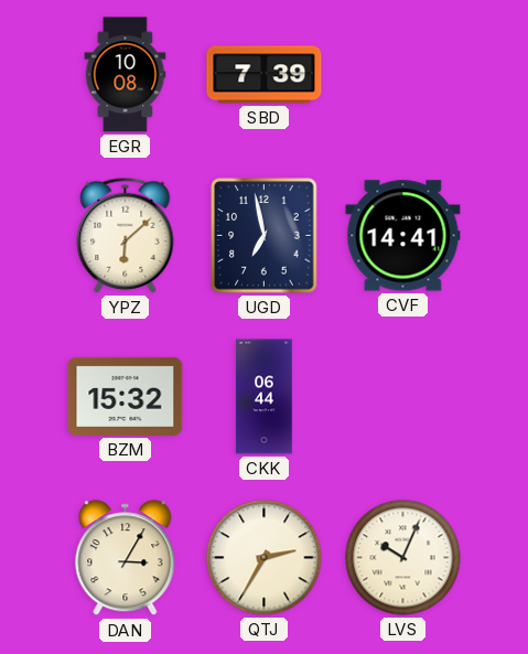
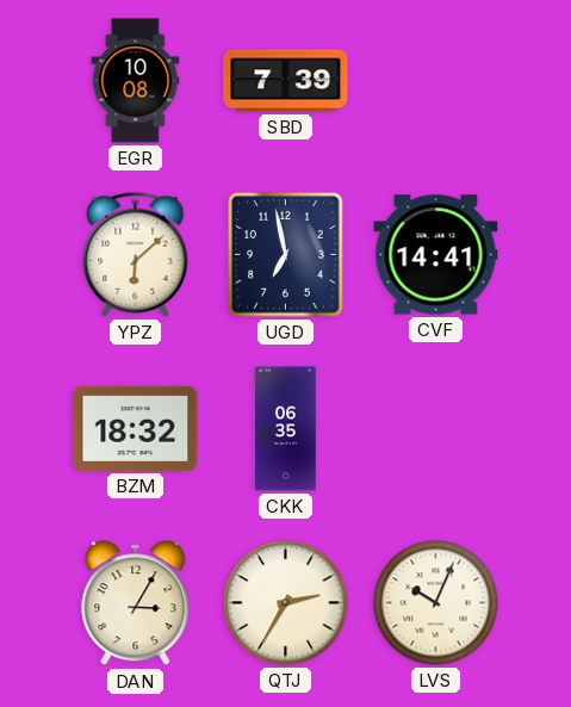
BZM: 15:32 -> 18:32 (136, 428)
CKK: 06:44 -> 06:35 (286, 429)
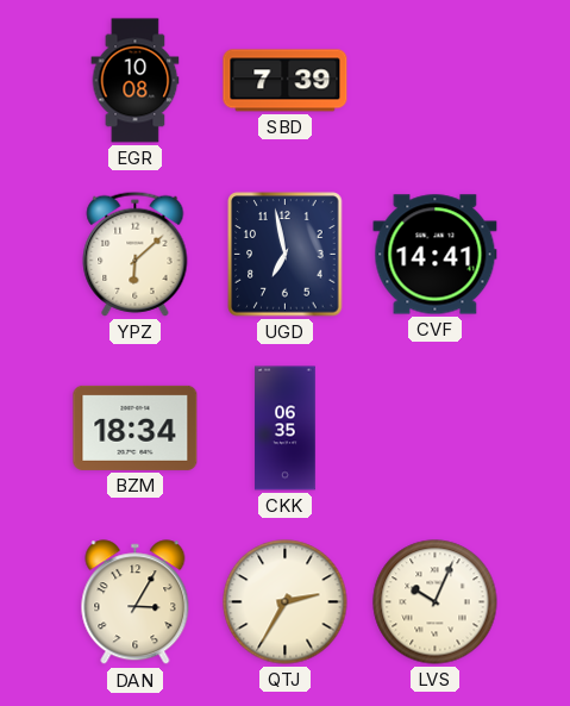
BZM: 18:32 -> 18:34 (136, 427)
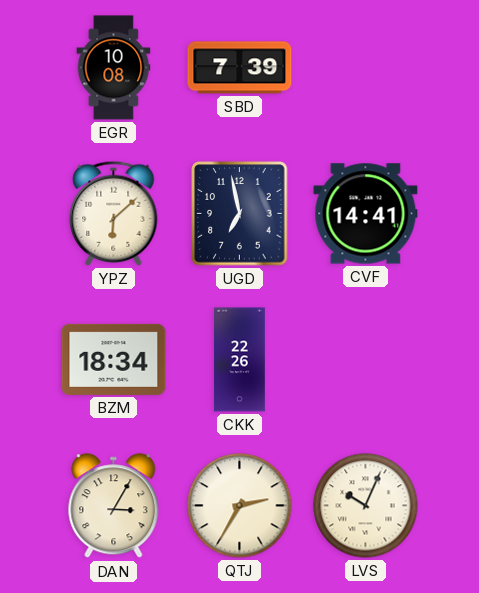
CKK: 06:35 -> 22:26 (240, 360)
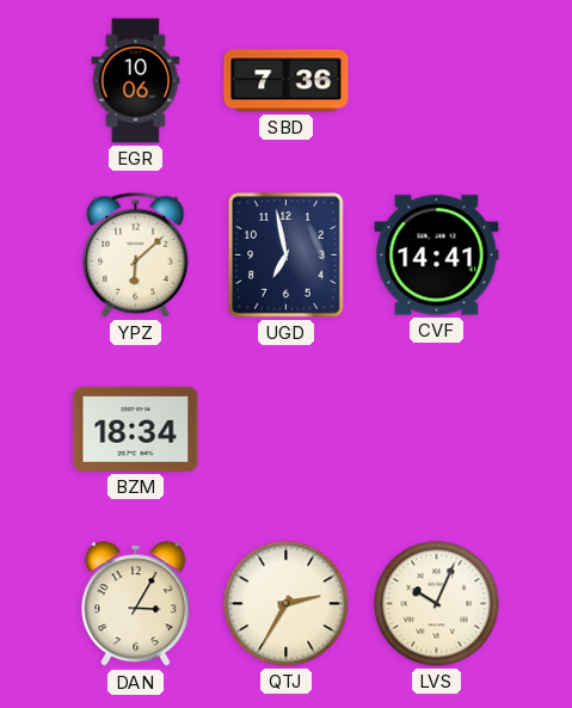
EGR: 10:08 -> 10:06 (136, 81)
SBD: 7:39 -> 7:36 (287, 81)
CKK: 22:26 -> none (240, 360)
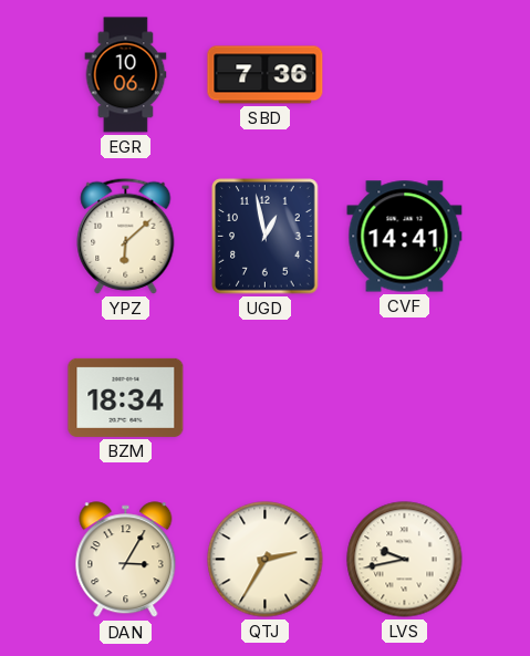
UGD: 6:58 -> 12:58 (266, 237)
LVS: 10:04 -> 9:43 (405, 560)
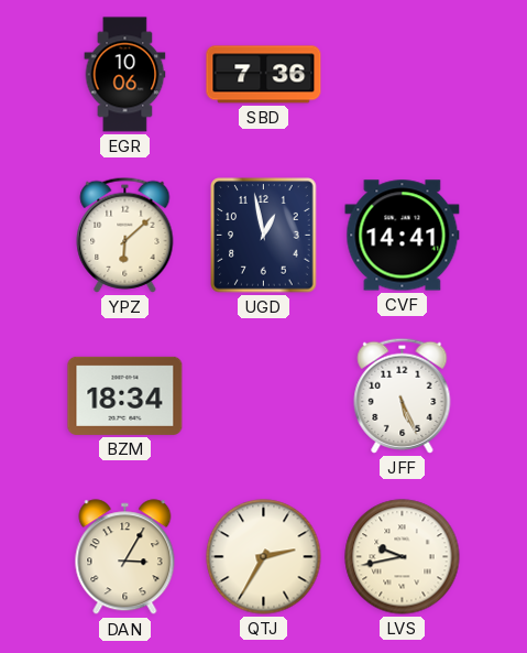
JFF: none -> 5:26 (403, 395)
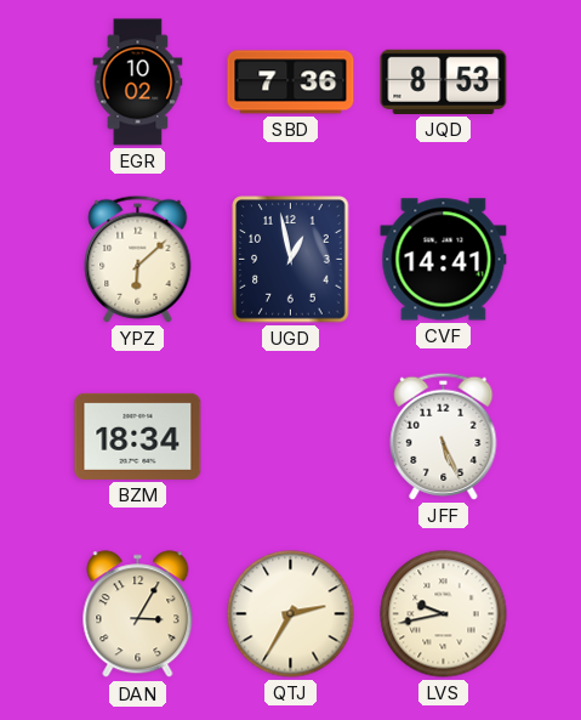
EGR: 10:06 -> 10:02 (138, 83)
JQD: none -> 8:53 (444, 81)
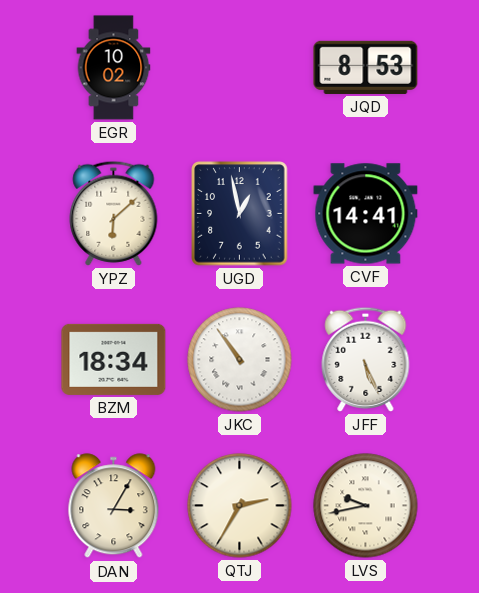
SBD: 7:36 -> none (291, 83)
JKC: none -> 10:54 (240, 360)
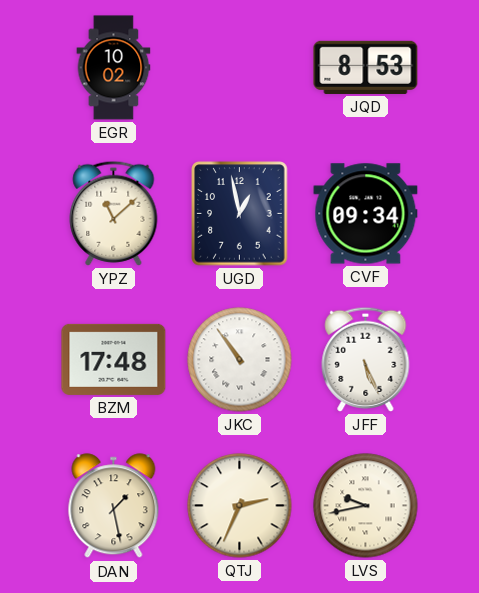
YPZ: 6:08 -> 11:08 (114, 213)
CVF: 14:41 -> 09:34 (366, 214)
BZM: 18:34 -> 17:48 (114, 359)
DAN: 3:05 -> 1:28 (114, 506)
QTJ: 2:35 -> 2:34 (240, 506)
